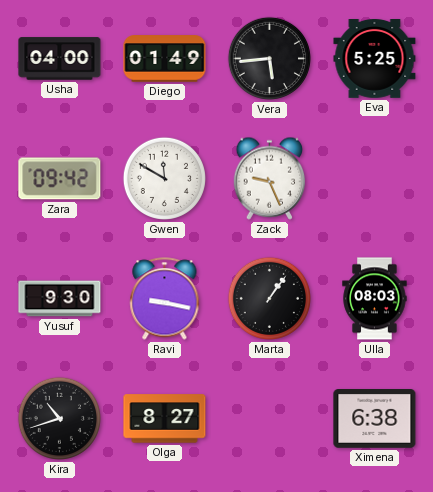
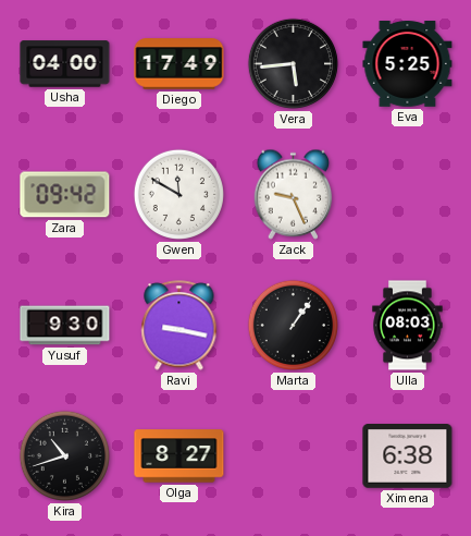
Diego: 01:49 -> 17:49 (179, 64)
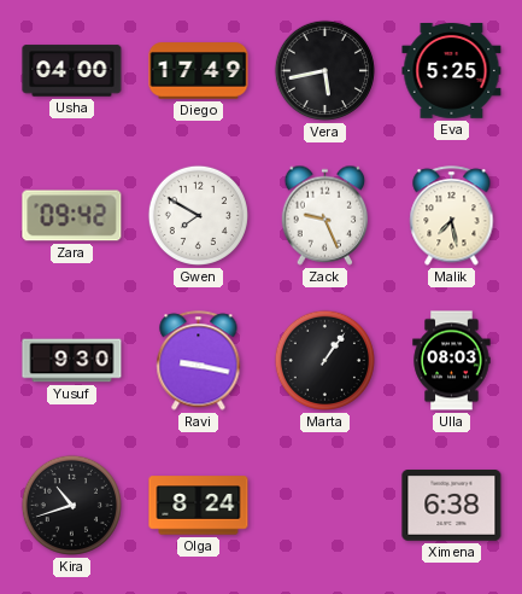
Vera: 5:44 -> 5:43 (324, 70)
Gwen: 11:50 -> 7:50 (198, 215)
Malik: none -> 7:28 (452, 216)
Olga: 8:27 -> 8:24 (199, 506)
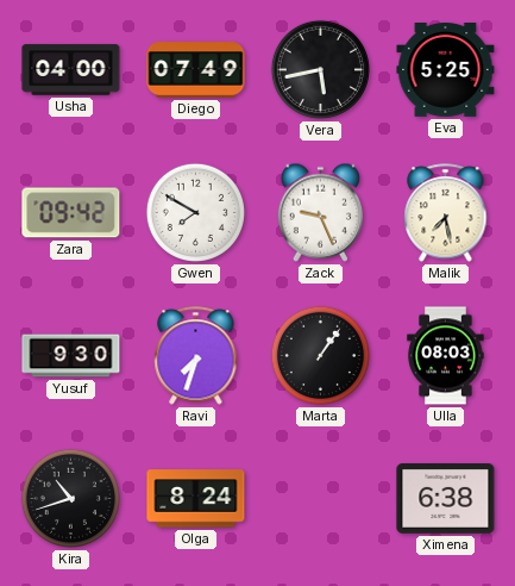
Diego: 17:49 -> 07:49 (196, 70)
Ravi: 9:17 -> 7:33 (196, 356)
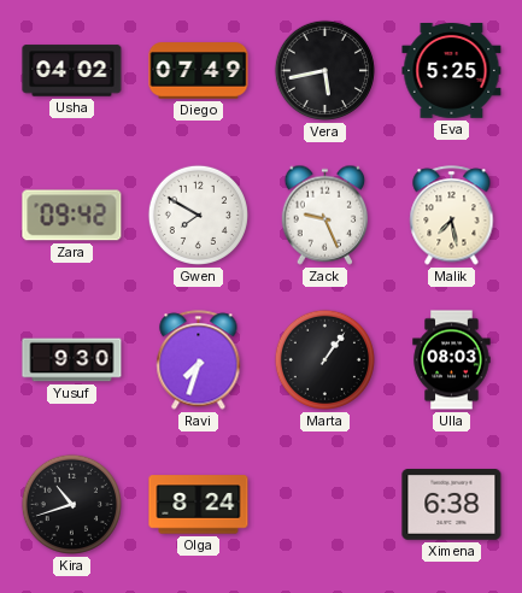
Usha: 04:00 -> 04:02 (72, 71)
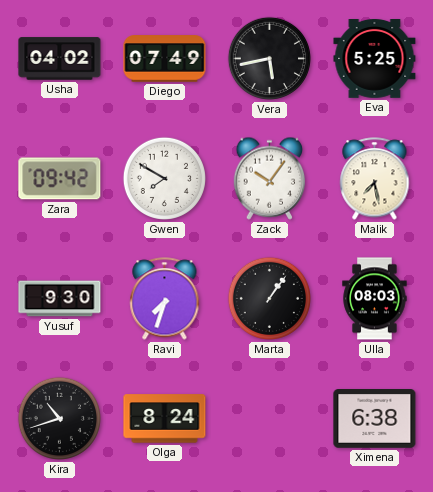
Zack: 9:26 -> 10:06 (270, 178)
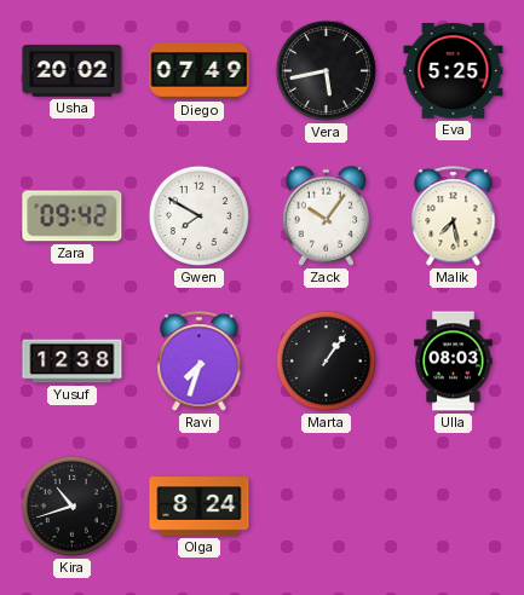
Usha: 04:02 -> 20:02 (73, 71)
Yusuf: 9:30 -> 12:38 (73, 362)
Ximena: 6:38 -> none (375, 419)
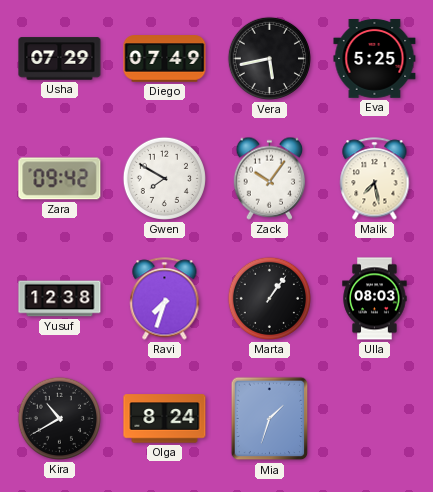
Usha: 20:02 -> 07:29 (60, 59)
Kira: 10:42 -> 10:40 (59, 418)
Mia: none -> 1:33 (270, 419)
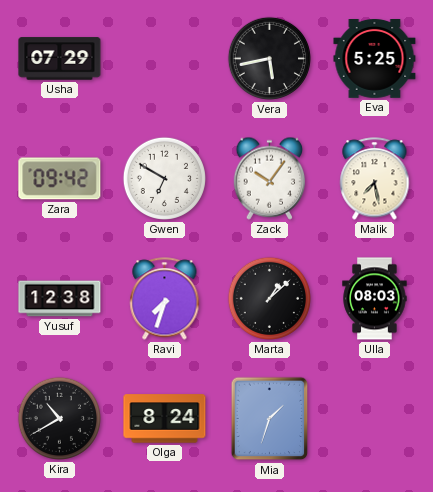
Diego: 07:49 -> none (165, 59)
Gwen: 7:50 -> 6:50 (164, 178)
Marta: 1:06 -> 1:08 (269, 298)
